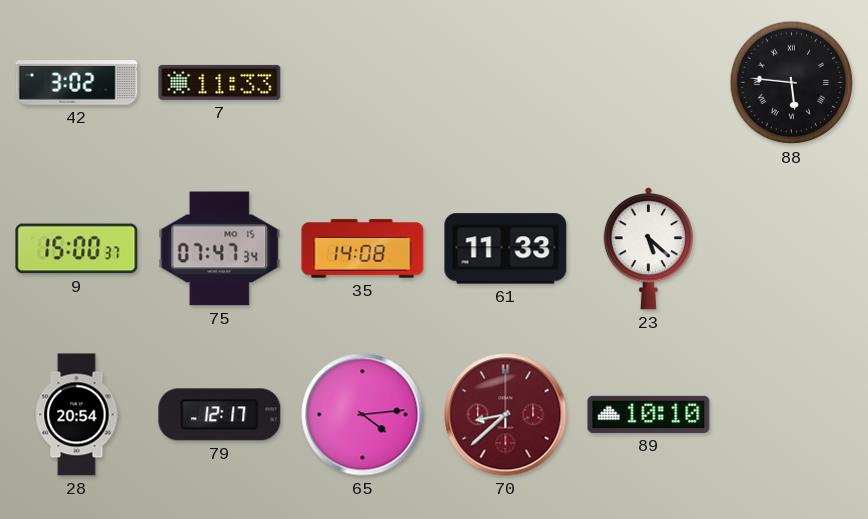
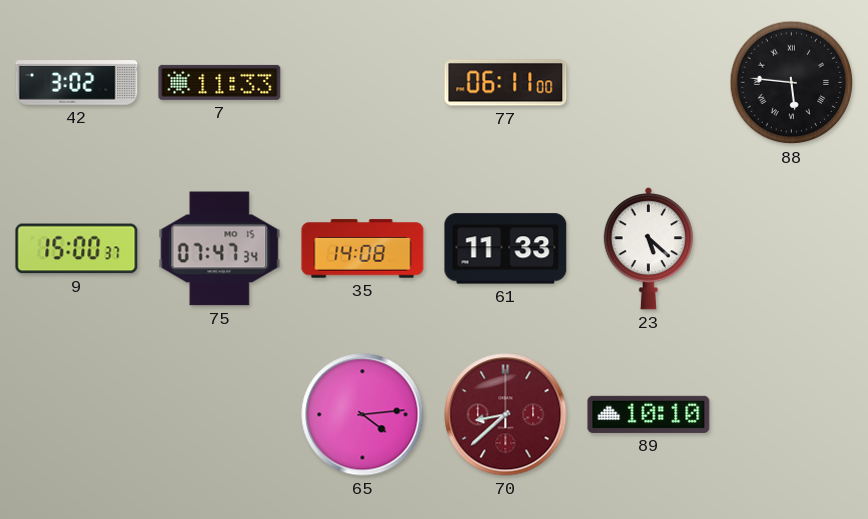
77: none -> 06:11 (506, 83)
28: 20:54 -> none (77, 415)
79: 12:17 -> none (220, 415)
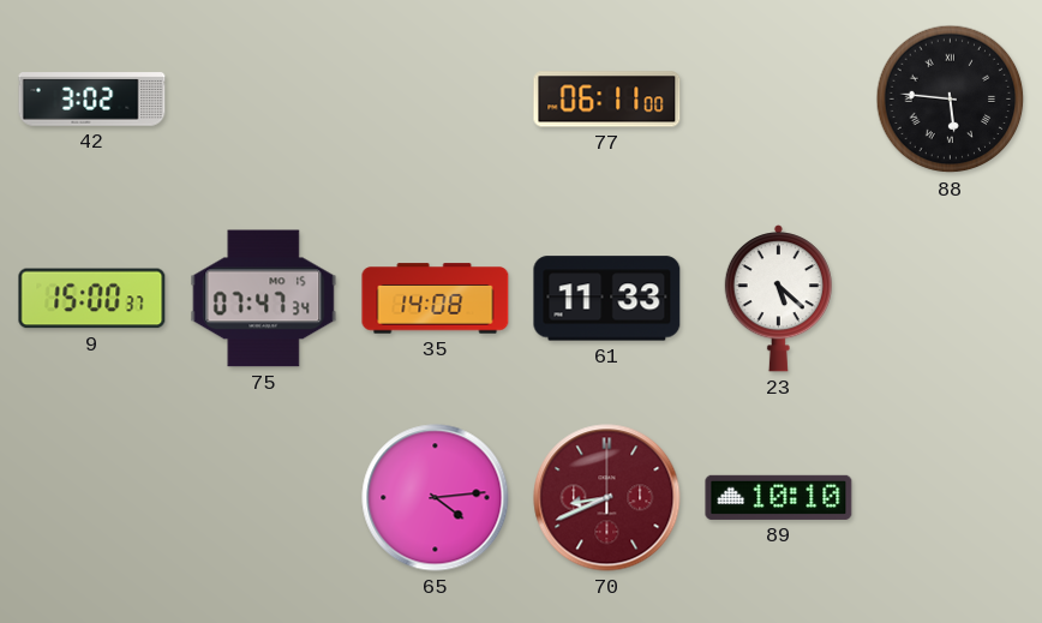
7: 11:33 -> none (220, 82)
70: 8:38 -> 8:41 (607, 498)
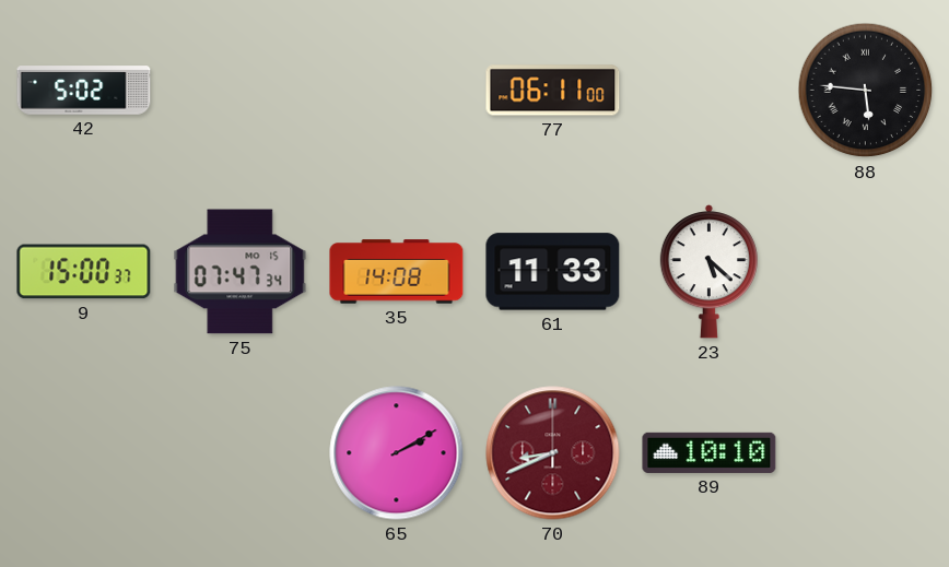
42: 3:02 -> 5:02 (84, 91)
65: 4:14 -> 2:10 (397, 453)
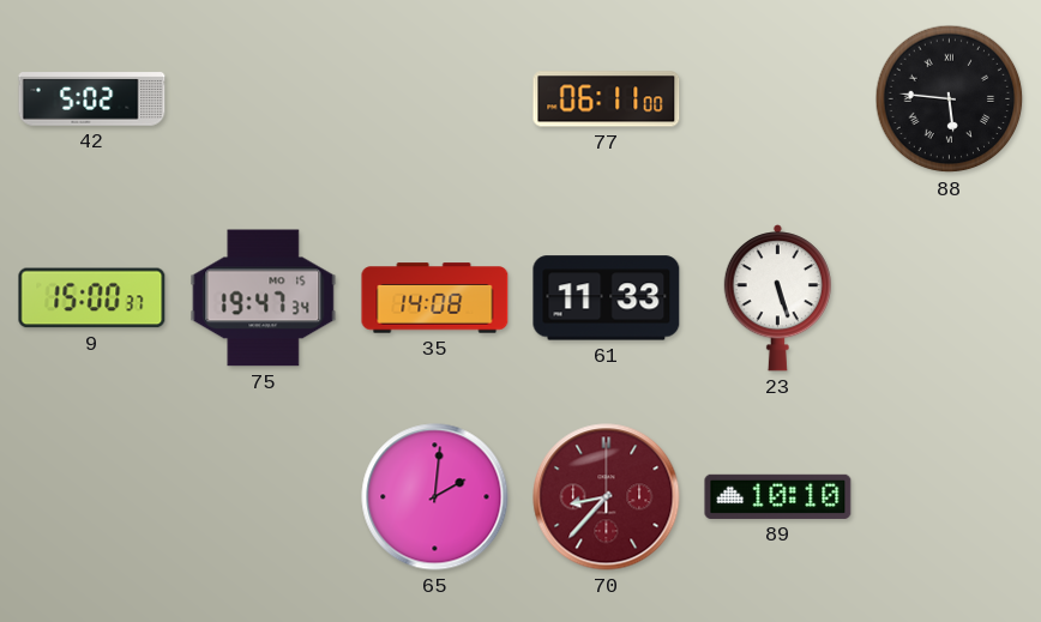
75: 07:47 -> 19:47 (264, 298)
23: 5:22 -> 5:27 (777, 298)
65: 2:10 -> 2:01 (435, 497)
70: 8:41 -> 8:37 (607, 497)
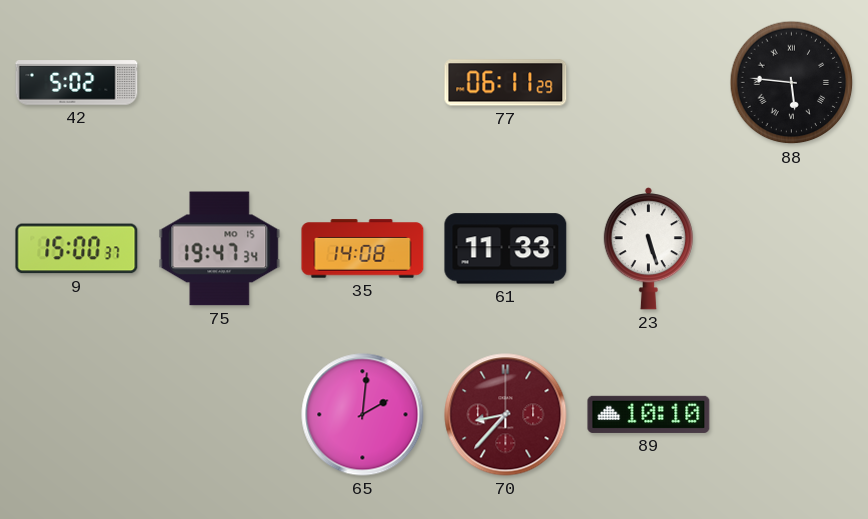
77: 06:11:00 -> 06:11:29 (506, 83)
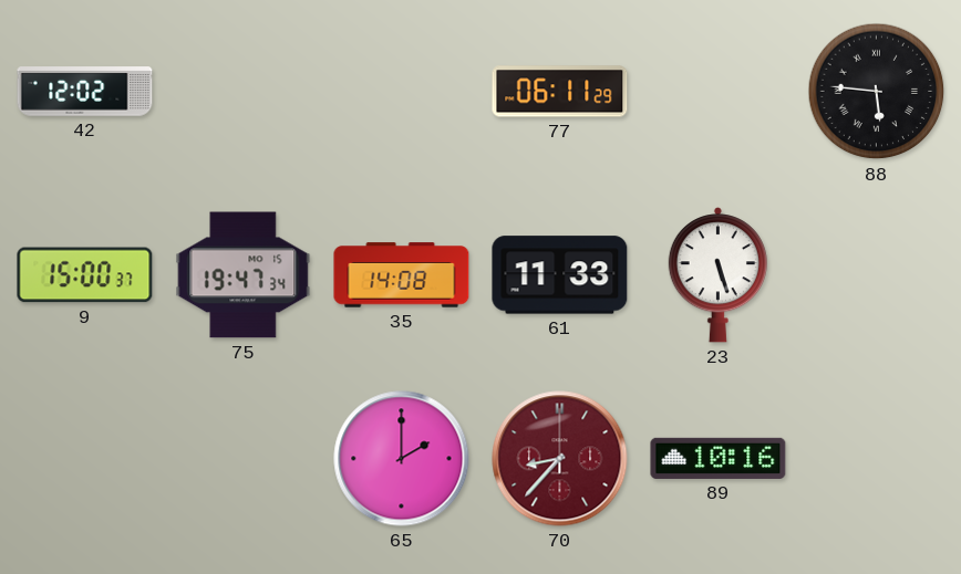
42: 5:02 -> 12:02 (85, 92)
65: 2:01 -> 2:00 (402, 459)
89: 10:10 -> 10:16 (719, 458)
